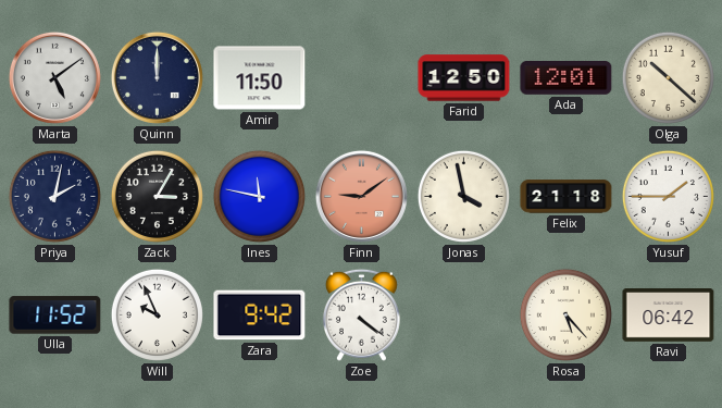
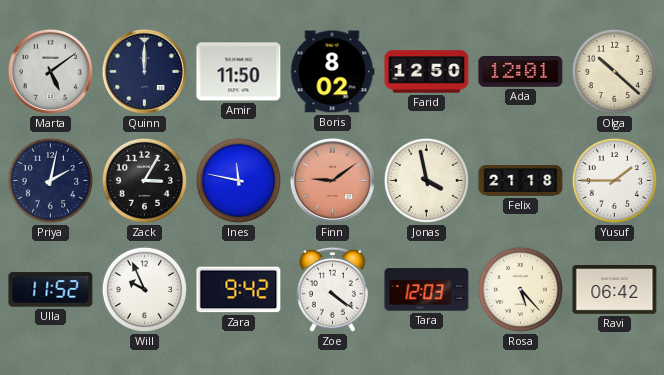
Boris: none -> 8:02 (332, 72)
Tara: none -> 12:03 (427, 290)
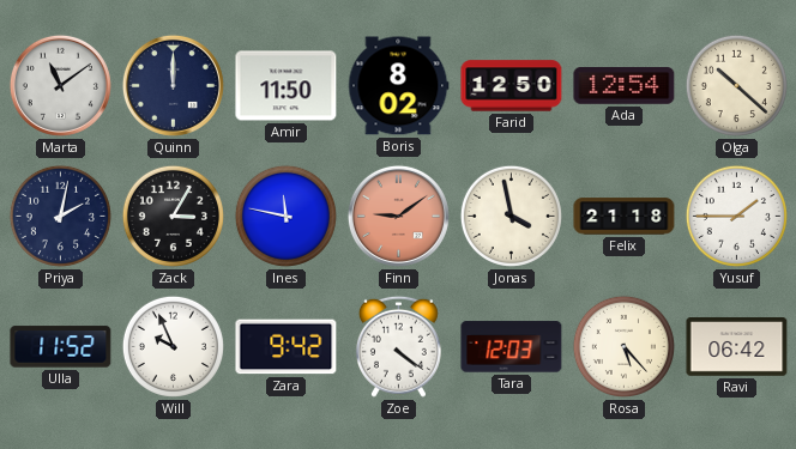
Marta: 5:09 -> 11:09 (60, 85)
Ada: 12:01 -> 12:54 (625, 86)
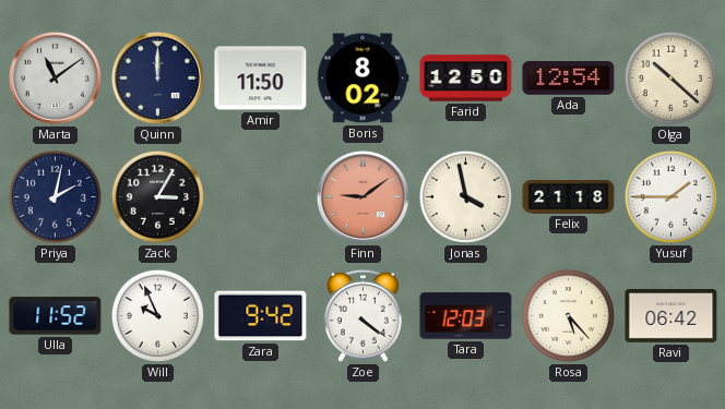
Ines: 11:47 -> none (285, 216)
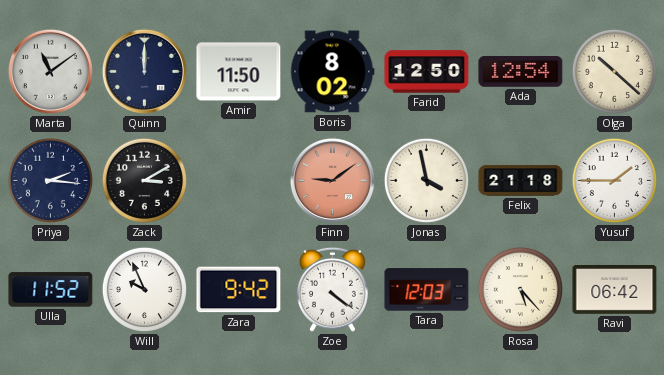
Priya: 2:02 -> 2:16 (50, 180)
Zack: 3:05 -> 3:10 (144, 180)
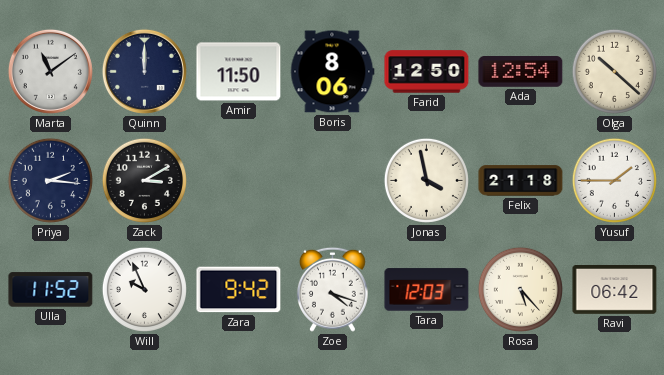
Boris: 8:02 -> 8:06 (332, 72)
Finn: 9:09 -> none (332, 180)
Zoe: 4:21 -> 4:18 (332, 289)
